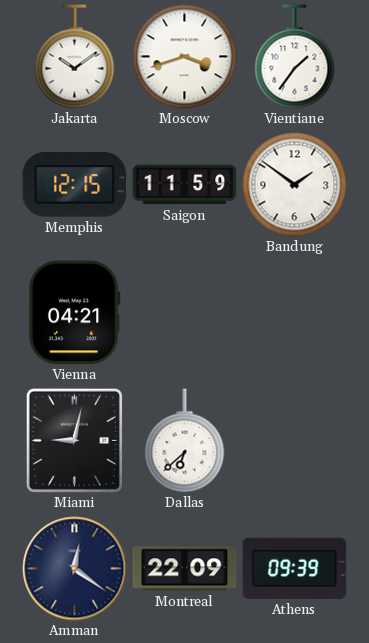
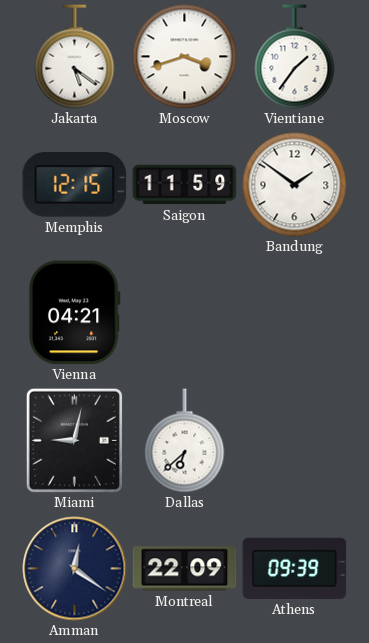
Jakarta: 10:09 -> 5:21 (75, 57)
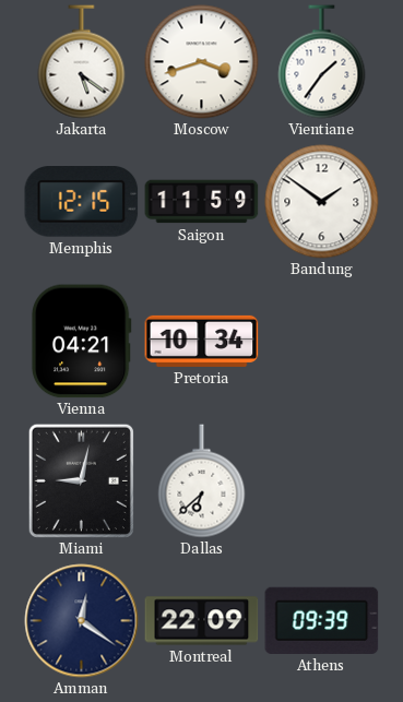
Pretoria: none -> 10:34 (202, 341)
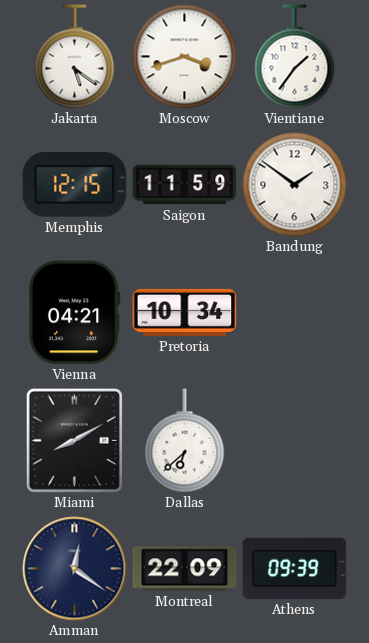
Miami: 9:02 -> 8:10 (74, 440)
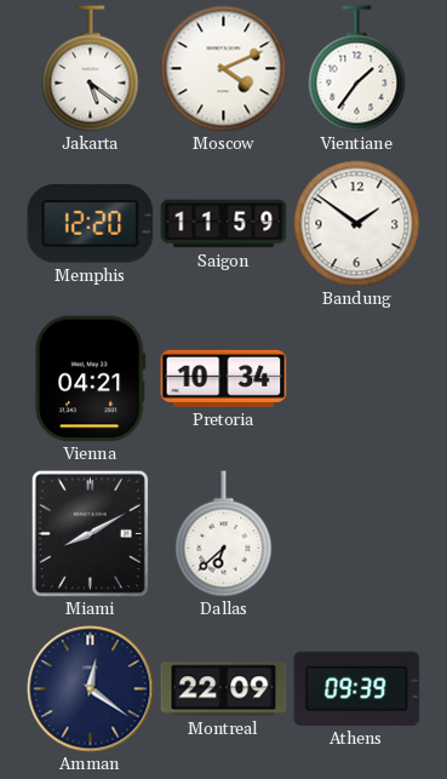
Moscow: 3:42 -> 4:11 (224, 69)
Memphis: 12:15 -> 12:20 (91, 224)
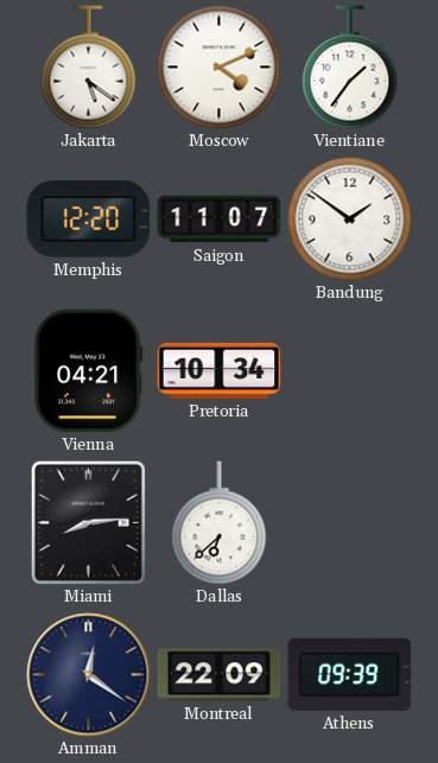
Saigon: 11:59 -> 11:07 (220, 220)
Miami: 8:10 -> 8:14 (88, 522)
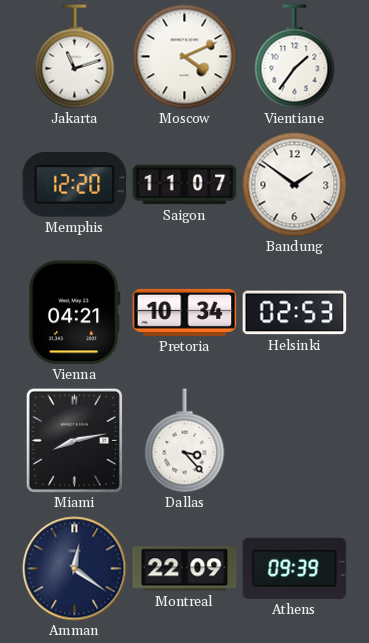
Jakarta: 5:21 -> 11:12 (75, 57)
Helsinki: none -> 02:53 (295, 313)
Miami: 8:14 -> 8:13 (74, 440)
Dallas: 6:38 -> 3:23 (185, 441)
